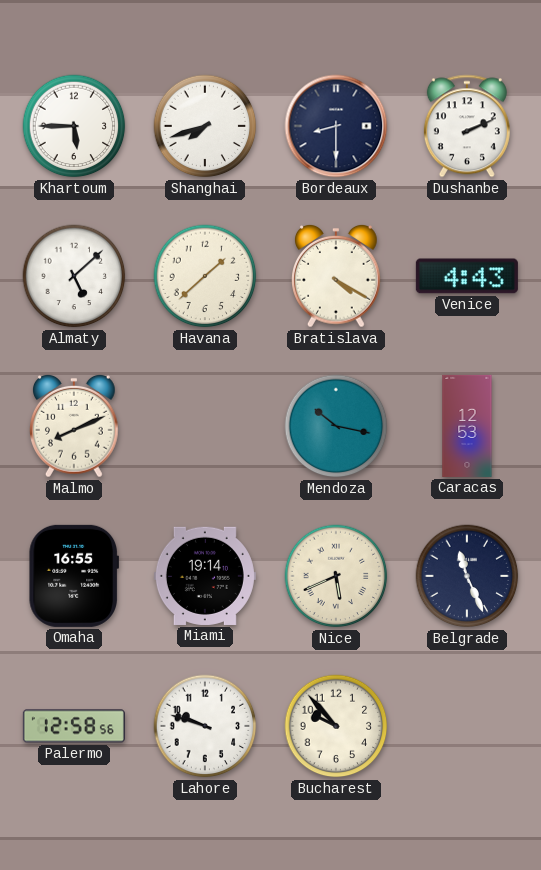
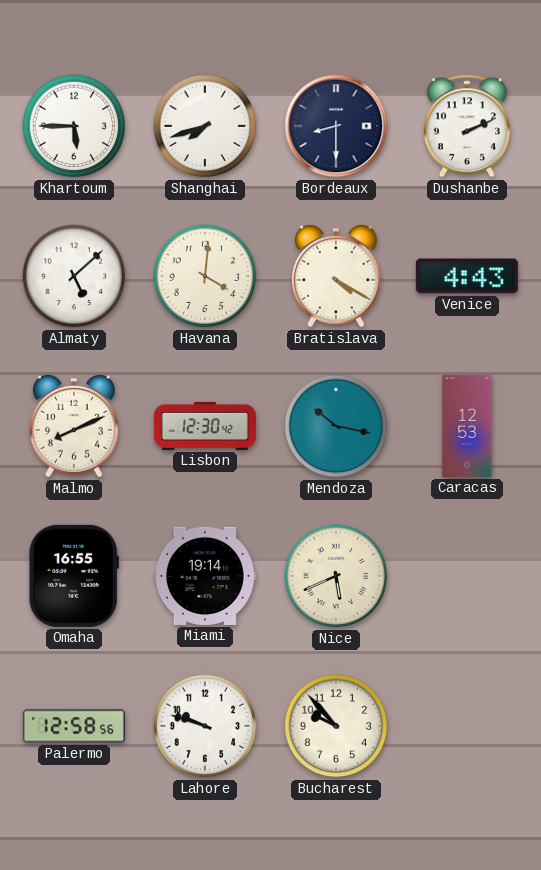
Havana: 1:38 -> 4:01 (205, 276)
Lisbon: none -> 12:30 (205, 426)
Belgrade: 11:26 -> none (467, 576)
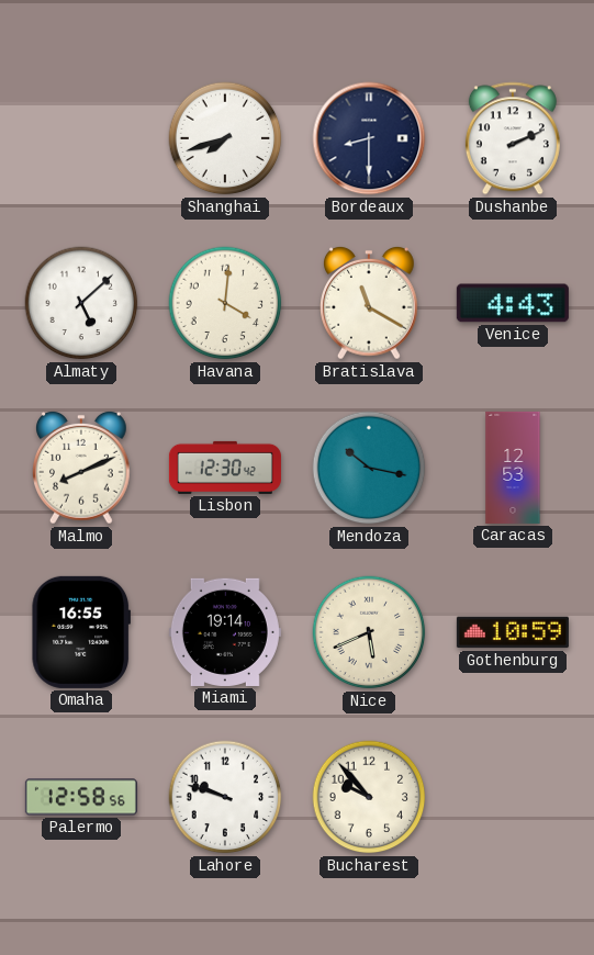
Khartoum: 5:45 -> none (74, 126)
Bratislava: 4:20 -> 11:20 (370, 303)
Gothenburg: none -> 10:59 (513, 632)
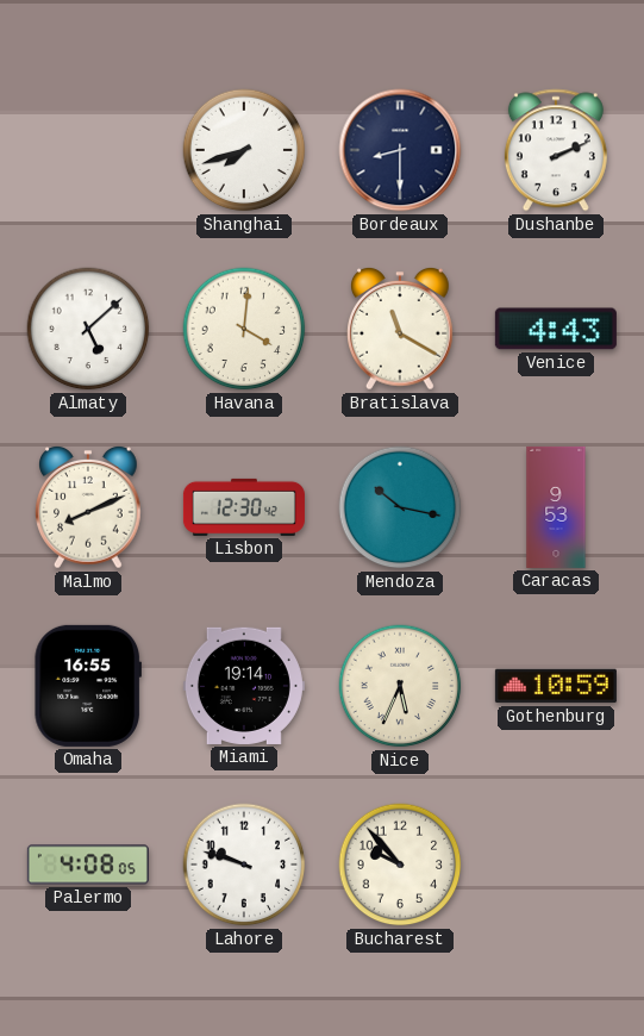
Caracas: 12:53 -> 9:53 (556, 507)
Nice: 5:41 -> 5:34 (400, 686)
Palermo: 12:58 -> 4:08 (88, 865)
